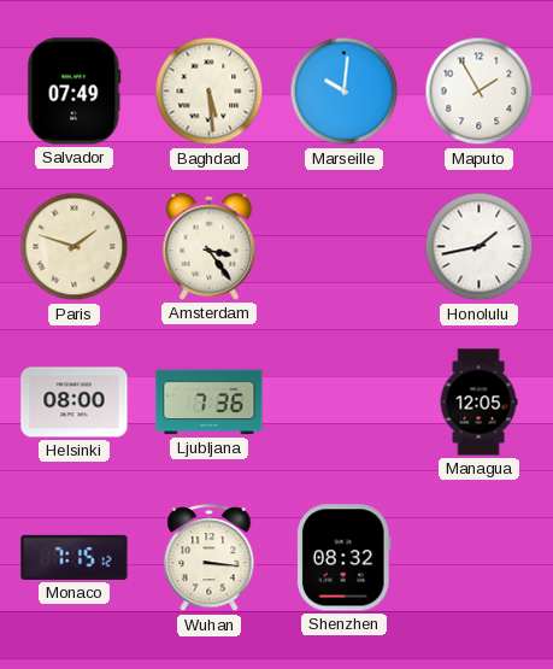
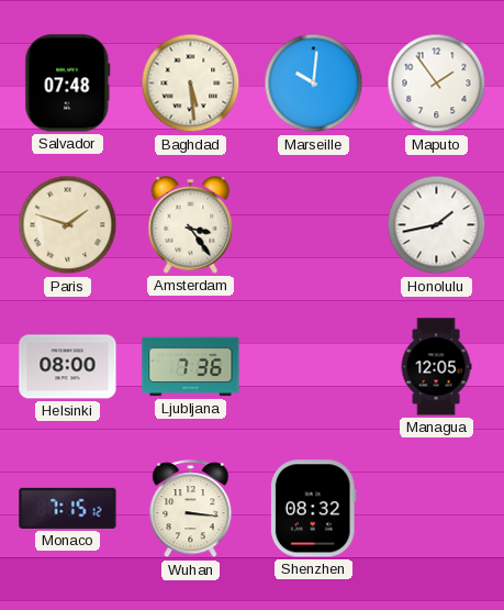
Salvador: 07:49 -> 07:48 (68, 84)
Maputo: 1:55 -> 1:54 (437, 84)
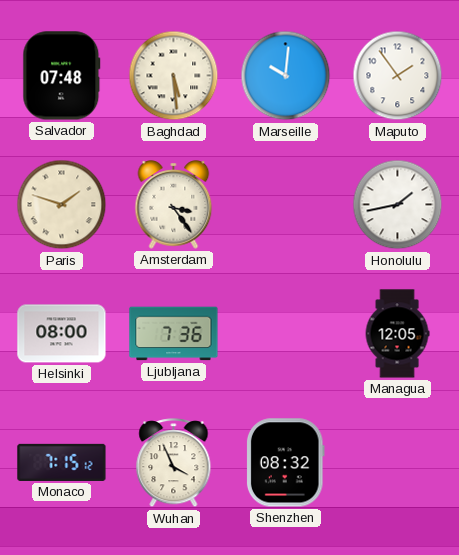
Wuhan: 3:16 -> 3:56 (174, 463)
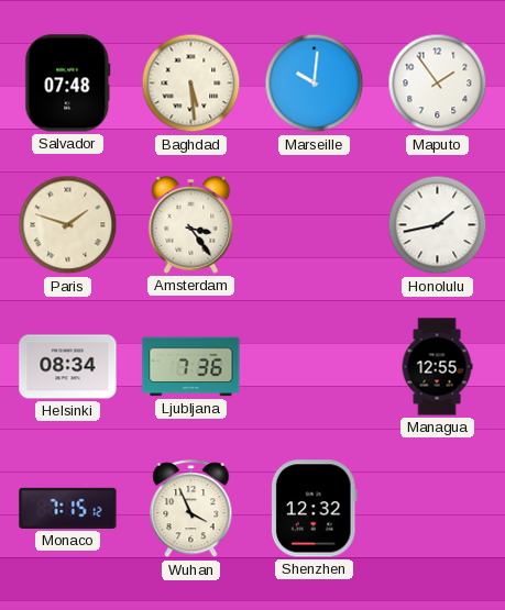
Helsinki: 08:00 -> 08:34 (68, 367)
Managua: 12:05 -> 12:55 (437, 367)
Shenzhen: 08:32 -> 12:32 (314, 509)
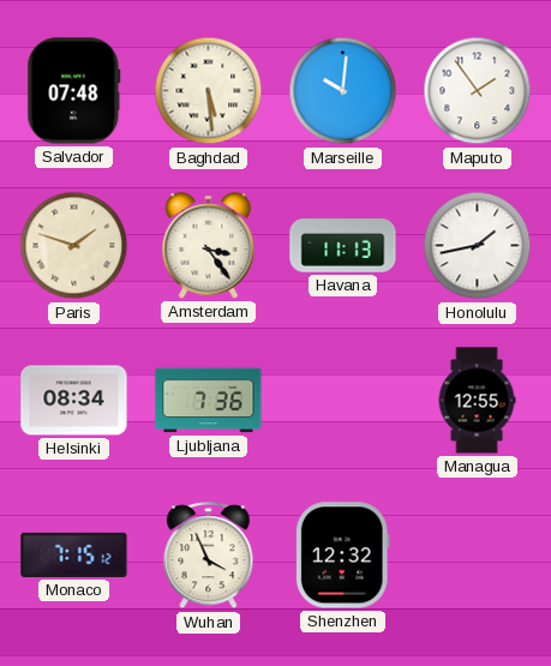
Havana: none -> 11:13 (343, 246)
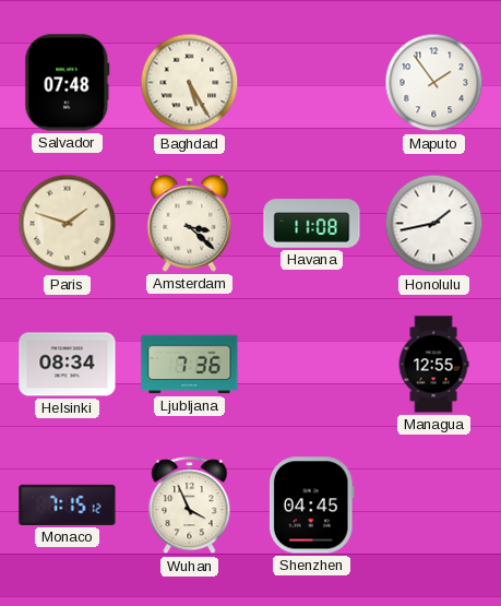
Baghdad: 5:29 -> 5:25 (190, 83)
Marseille: 10:01 -> none (343, 91)
Amsterdam: 3:24 -> 3:22 (190, 224)
Havana: 11:13 -> 11:08 (312, 224)
Shenzhen: 12:32 -> 04:45 (311, 506)
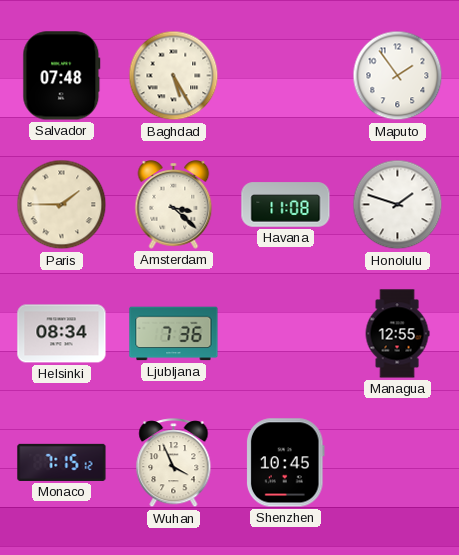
Paris: 1:48 -> 1:45 (62, 205)
Honolulu: 1:43 -> 1:48 (398, 205)
Shenzhen: 04:45 -> 10:45 (285, 463)
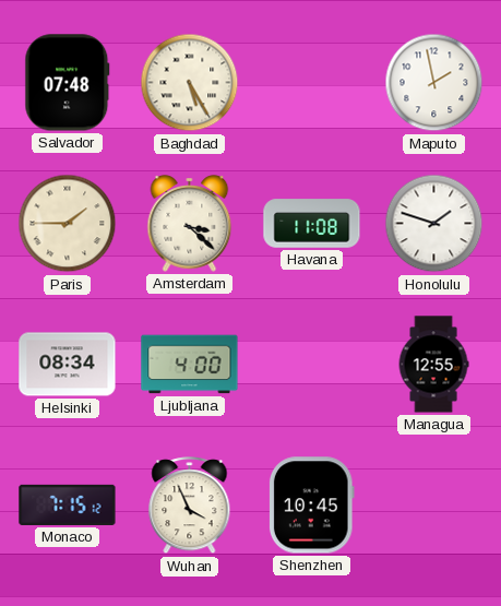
Maputo: 1:54 -> 1:58 (434, 83)
Ljubljana: 7:36 -> 4:00 (190, 365)
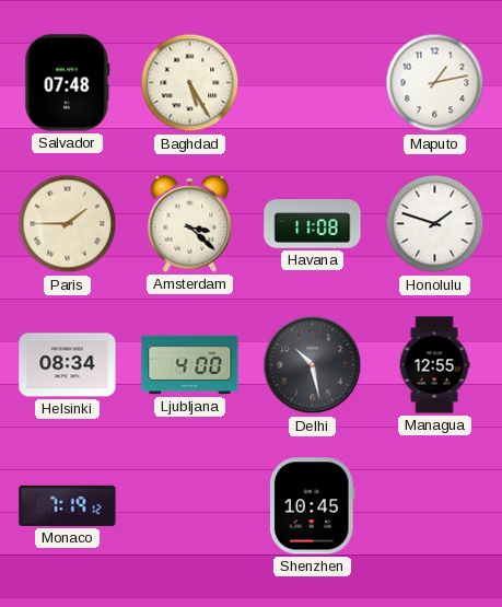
Maputo: 1:58 -> 1:13 (435, 83)
Delhi: none -> 10:28 (313, 365)
Monaco: 7:15 -> 7:19 (68, 505)
Wuhan: 3:56 -> none (190, 506)
